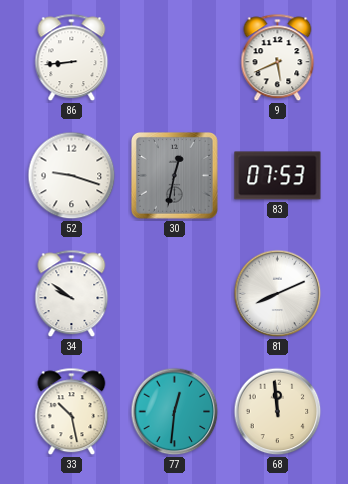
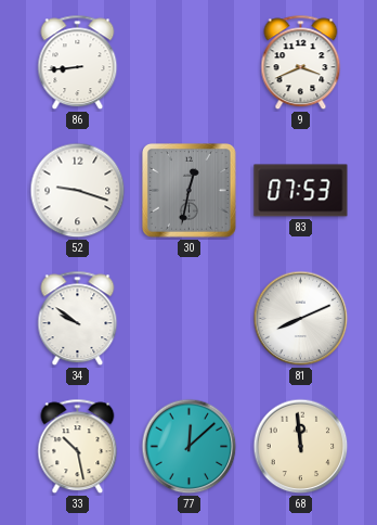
9: 5:41 -> 3:41 (301, 63)
77: 12:31 -> 12:08 (190, 447)
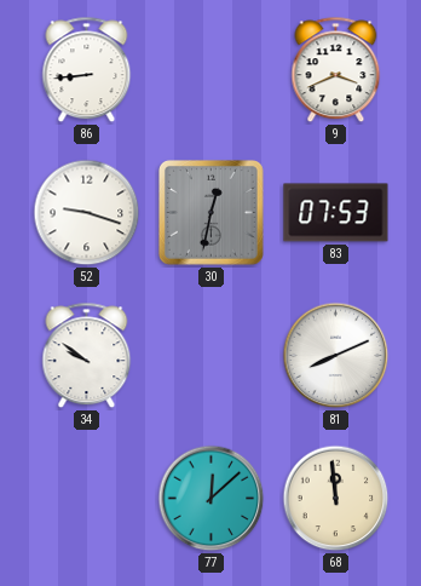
33: 10:28 -> none (78, 447)
